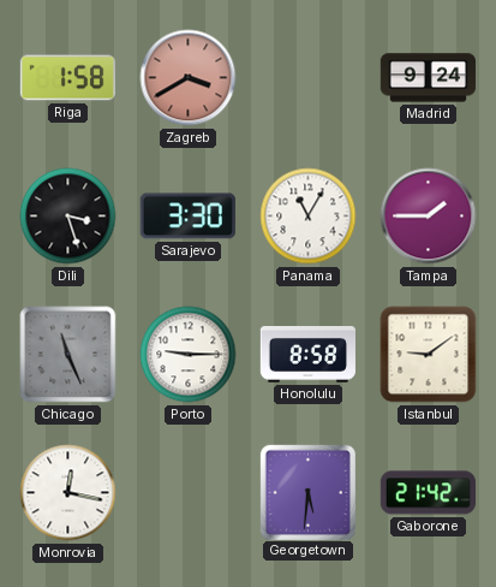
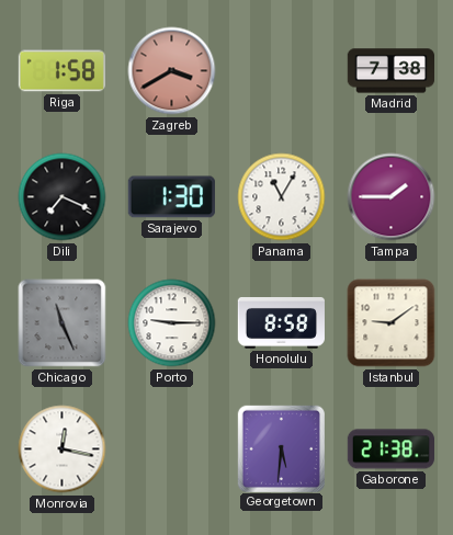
Madrid: 9:24 -> 7:38 (390, 71)
Dili: 3:27 -> 7:19 (63, 197)
Sarajevo: 3:30 -> 1:30 (171, 197)
Gaborone: 21:42 -> 21:38 (390, 449)
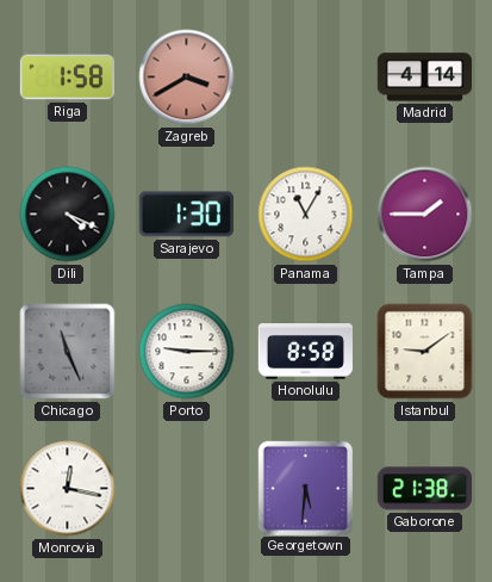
Madrid: 7:38 -> 4:14 (424, 78)
Dili: 7:19 -> 4:19 (68, 215)
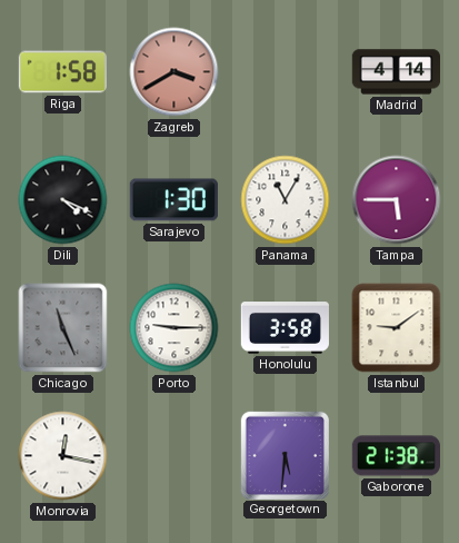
Tampa: 1:45 -> 5:45 (397, 200)
Honolulu: 8:58 -> 3:58 (285, 328)
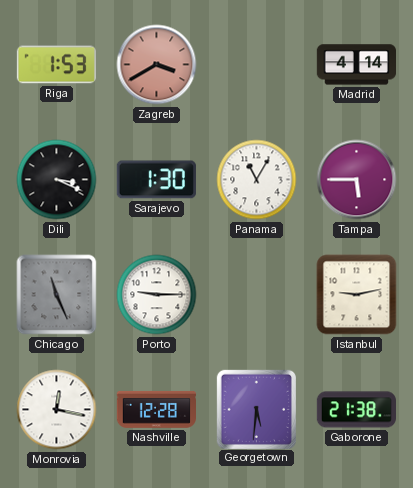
Riga: 1:58 -> 1:53 (56, 65)
Dili: 4:19 -> 3:19 (57, 180)
Honolulu: 3:58 -> none (285, 328)
Istanbul: 9:09 -> 9:13 (357, 295)
Nashville: none -> 12:28 (156, 409)
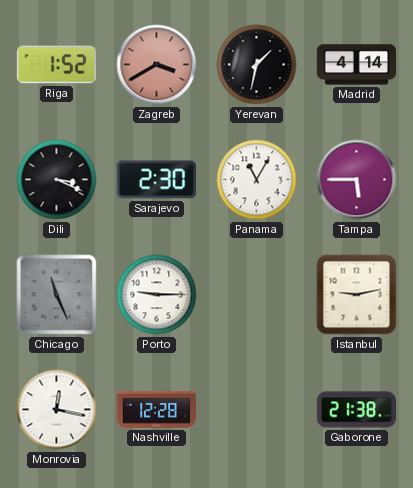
Riga: 1:53 -> 1:52 (56, 65)
Yerevan: none -> 1:32 (257, 65)
Sarajevo: 1:30 -> 2:30 (156, 180)
Georgetown: 5:31 -> none (256, 409)
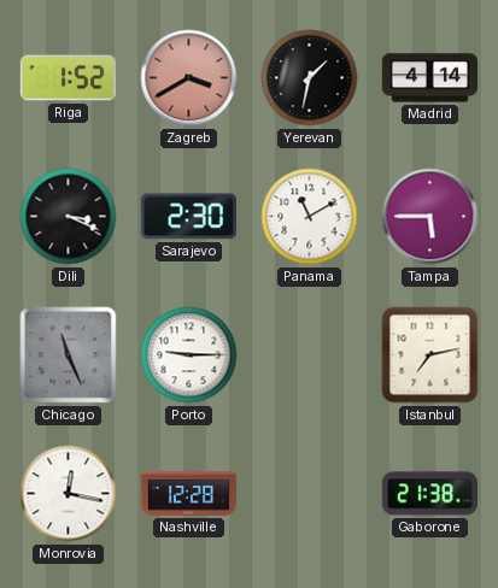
Panama: 11:05 -> 11:10 (310, 217)
Istanbul: 9:13 -> 7:13 (430, 355)
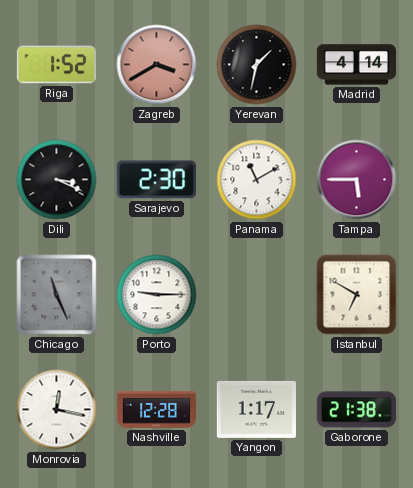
Istanbul: 7:13 -> 6:50 (357, 295)
Yangon: none -> 1:17 (256, 409)
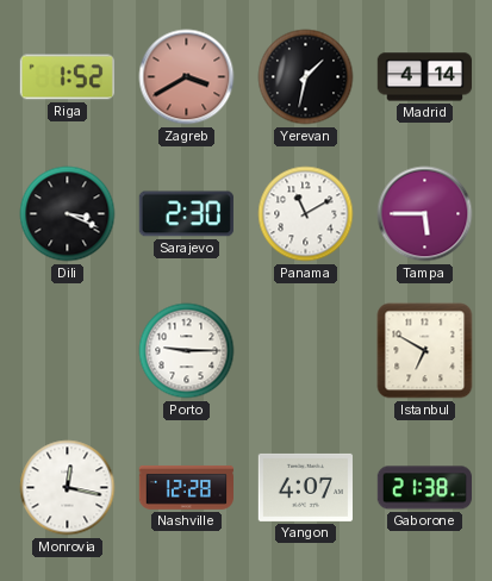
Chicago: 11:26 -> none (57, 295)
Yangon: 1:17 -> 4:07 (305, 487)
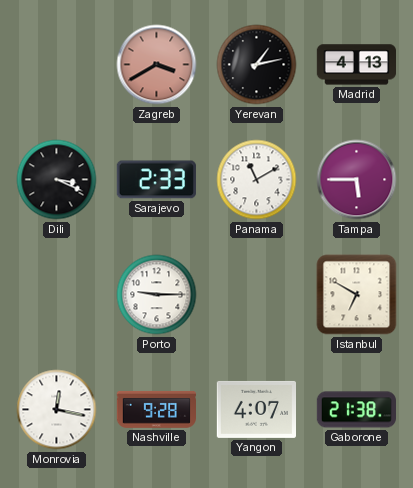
Riga: 1:52 -> none (67, 77)
Yerevan: 1:32 -> 1:13 (257, 65)
Madrid: 4:14 -> 4:13 (356, 65)
Sarajevo: 2:30 -> 2:33 (156, 180)
Nashville: 12:28 -> 9:28 (156, 409)
